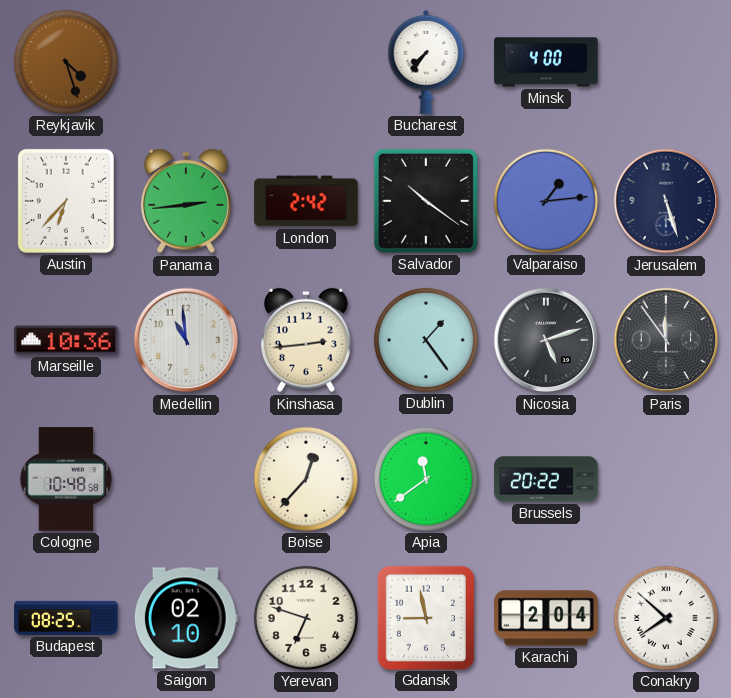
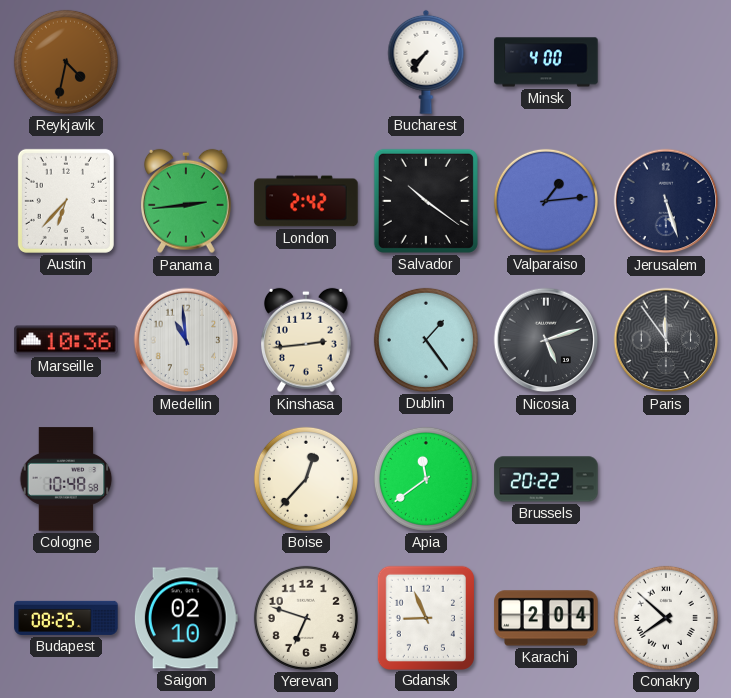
Reykjavik: 4:27 -> 4:32 (66, 62)
Gdansk: 8:58 -> 8:56 (425, 617)
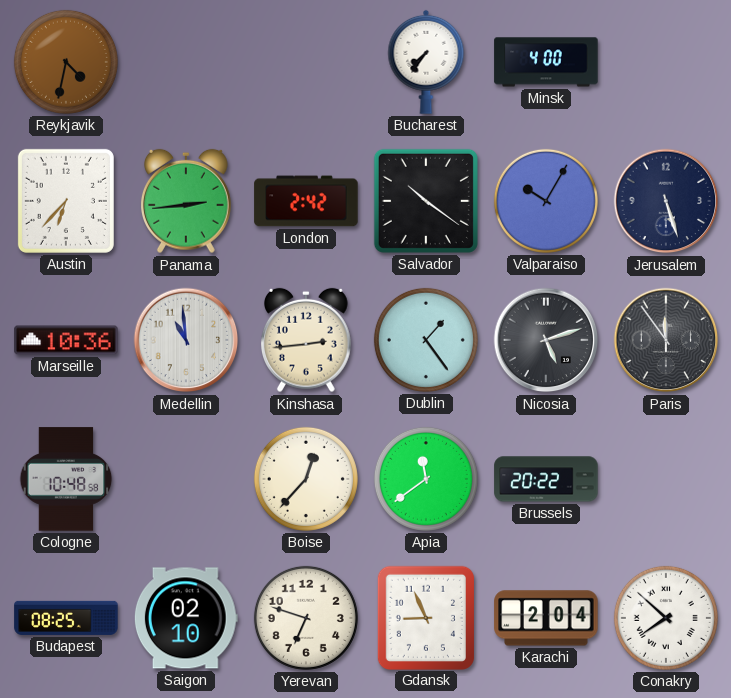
Valparaiso: 1:14 -> 10:05 (546, 201)
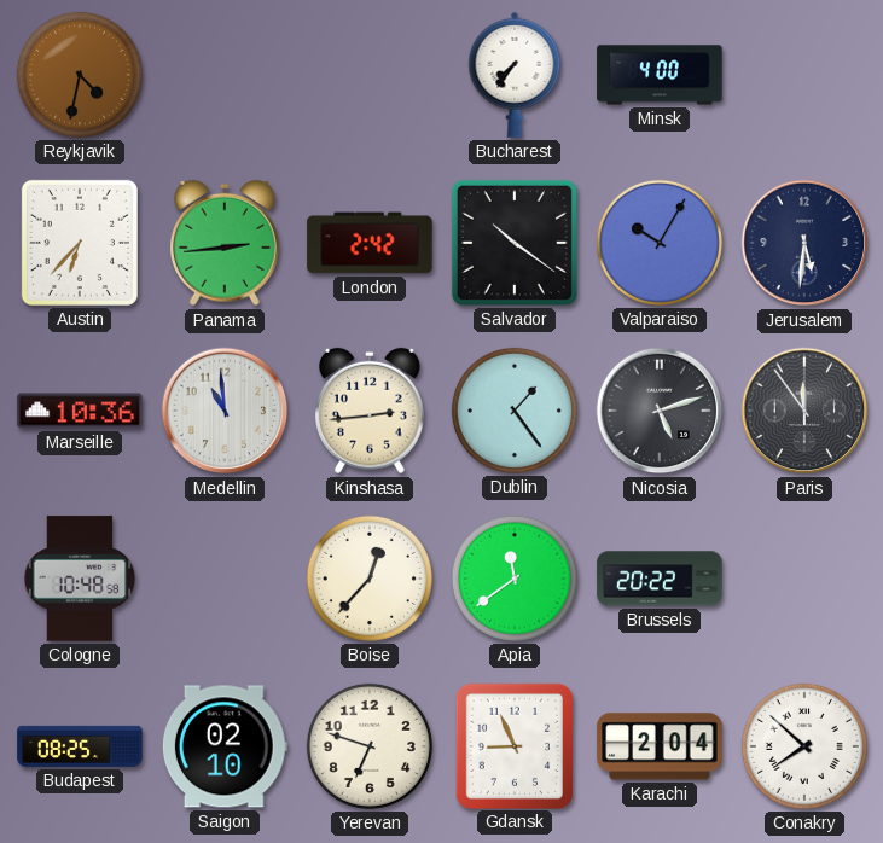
Jerusalem: 5:27 -> 5:31 (804, 243)
